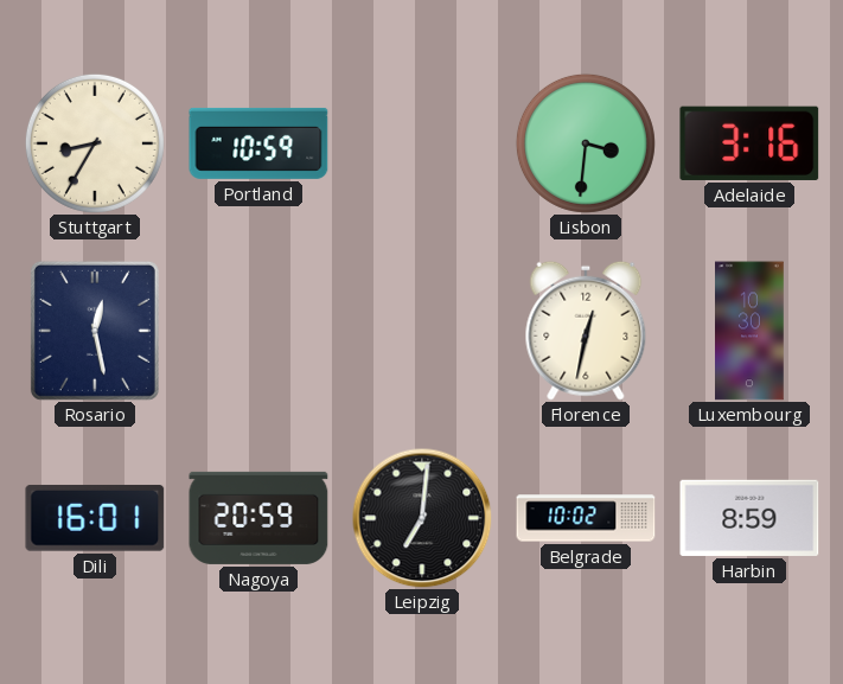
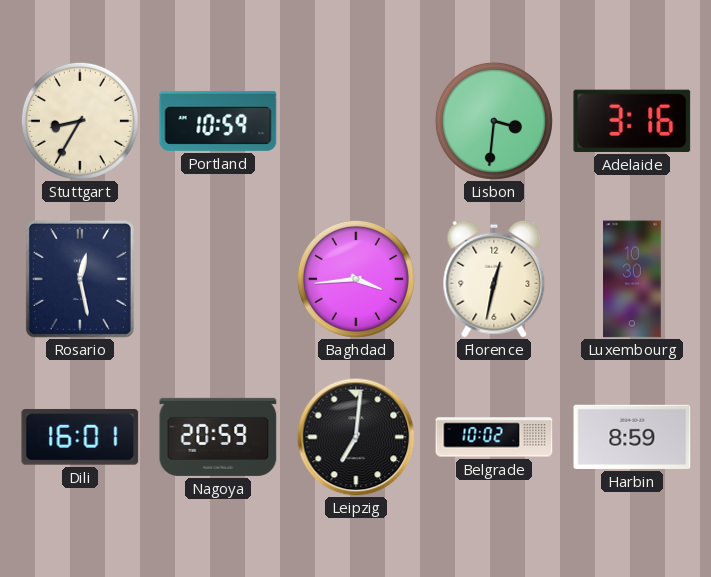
Baghdad: none -> 3:44 (356, 279)
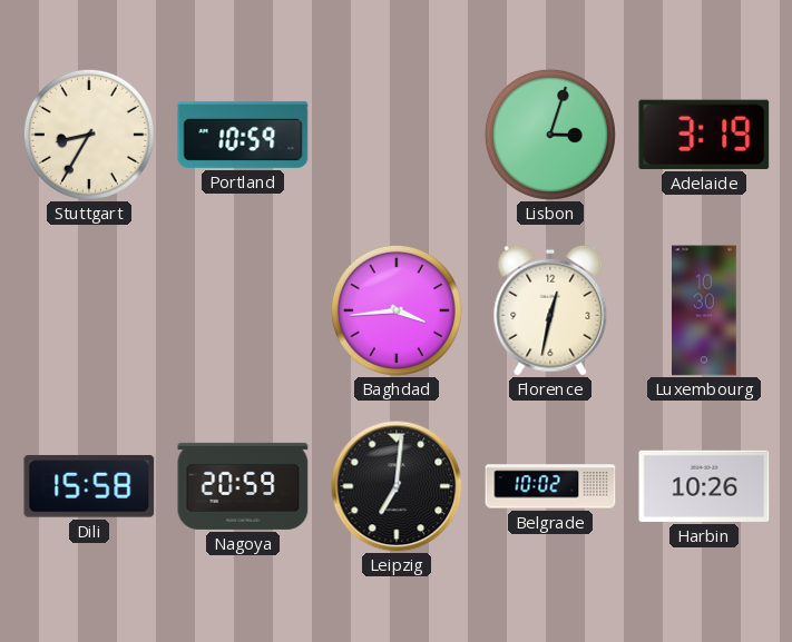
Lisbon: 3:31 -> 3:03 (550, 135)
Adelaide: 3:16 -> 3:19 (704, 135)
Rosario: 12:28 -> none (80, 279)
Dili: 16:01 -> 15:58 (89, 486)
Harbin: 8:59 -> 10:26 (704, 486)
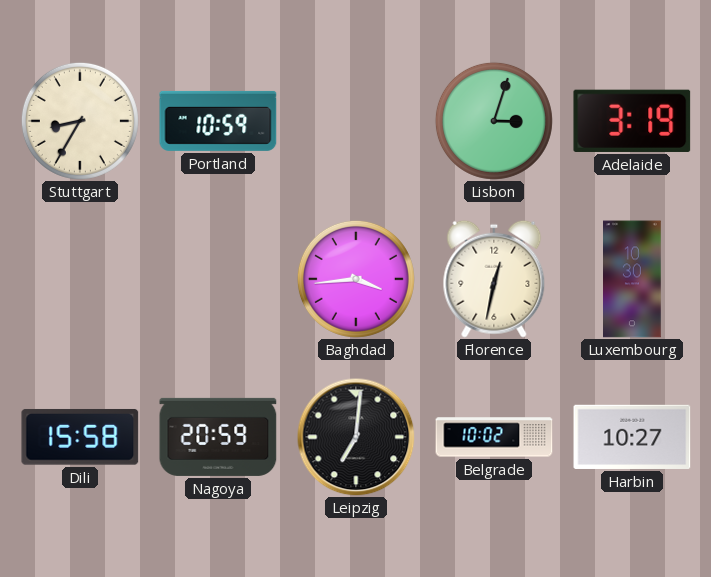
Harbin: 10:26 -> 10:27 (632, 437)
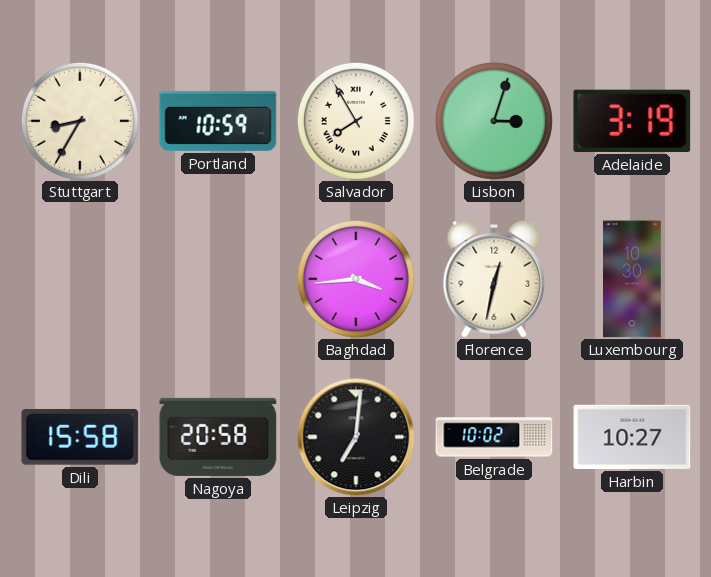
Salvador: none -> 7:55 (356, 121)
Nagoya: 20:59 -> 20:58 (218, 437)
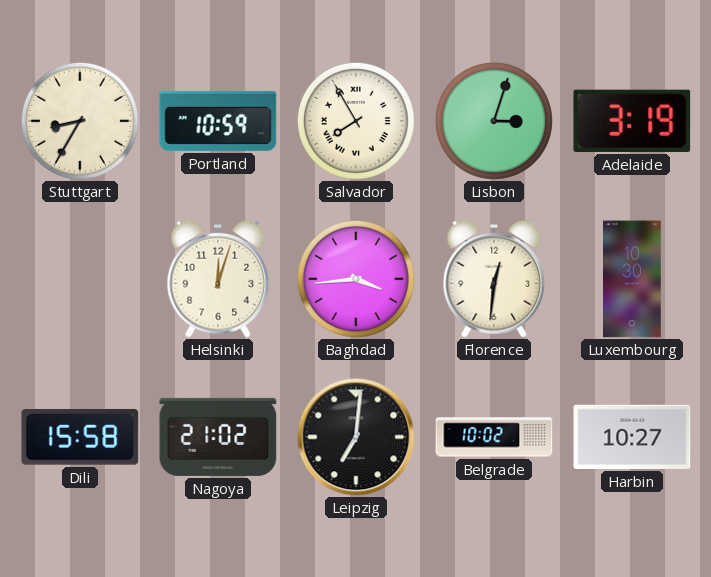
Helsinki: none -> 12:03 (218, 279)
Florence: 12:32 -> 12:31 (494, 279)
Nagoya: 20:58 -> 21:02 (218, 437)
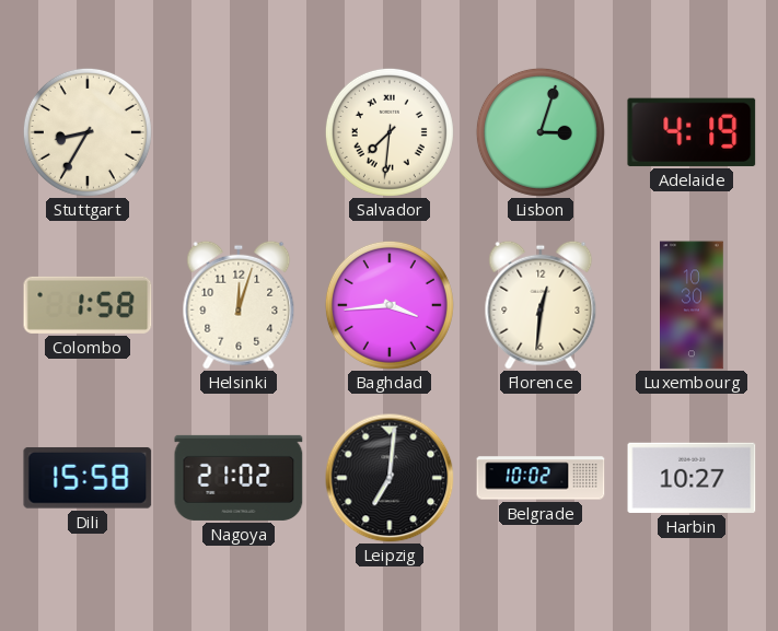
Portland: 10:59 -> none (218, 121)
Salvador: 7:55 -> 7:31 (390, 132)
Adelaide: 3:19 -> 4:19 (692, 132)
Colombo: none -> 1:58 (88, 305)
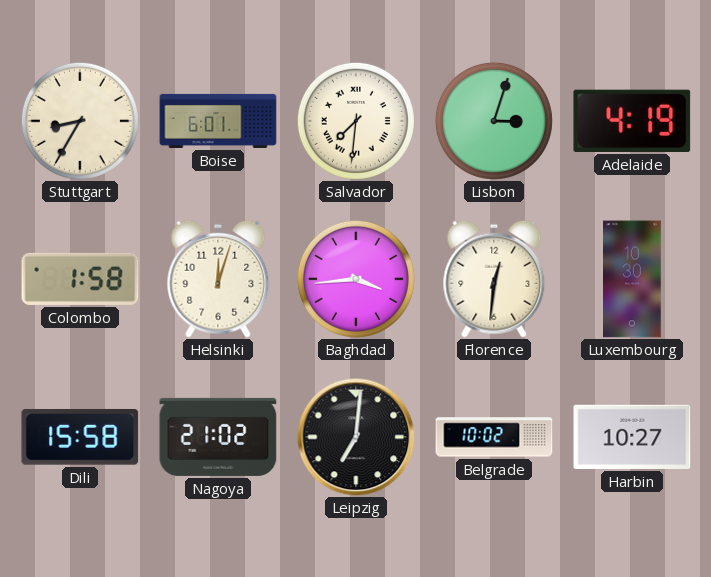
Boise: none -> 6:01 (218, 121)
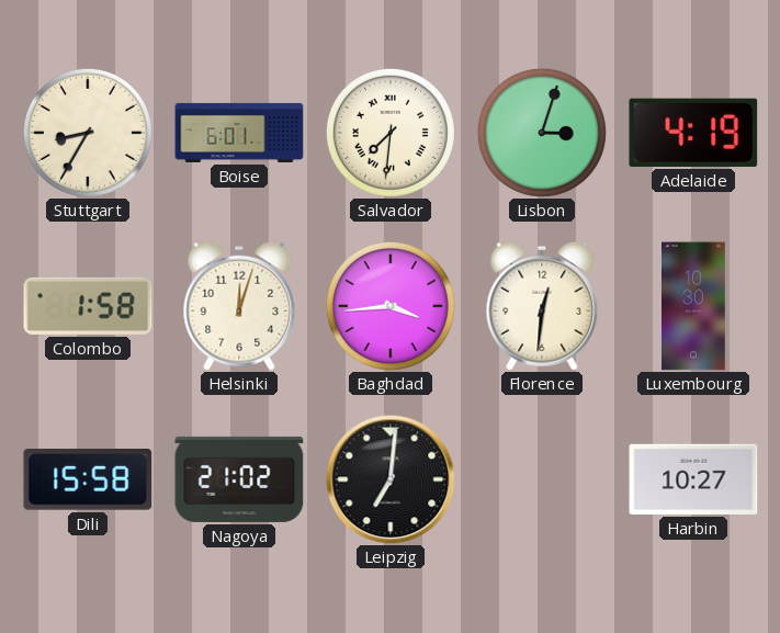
Belgrade: 10:02 -> none (494, 437)
